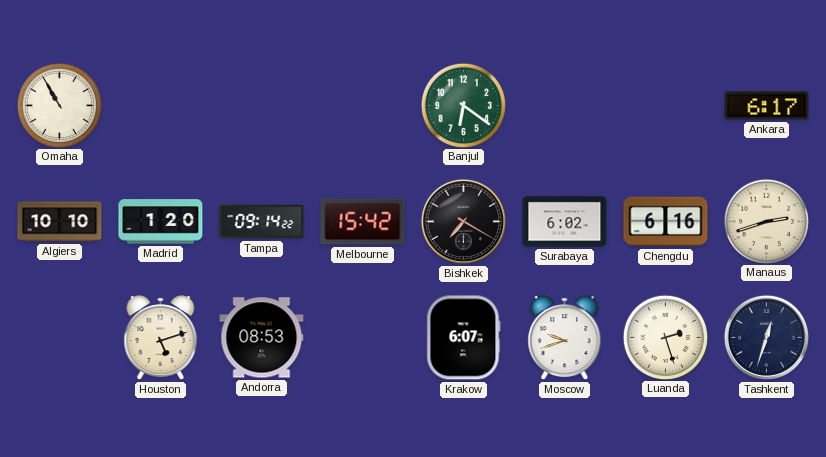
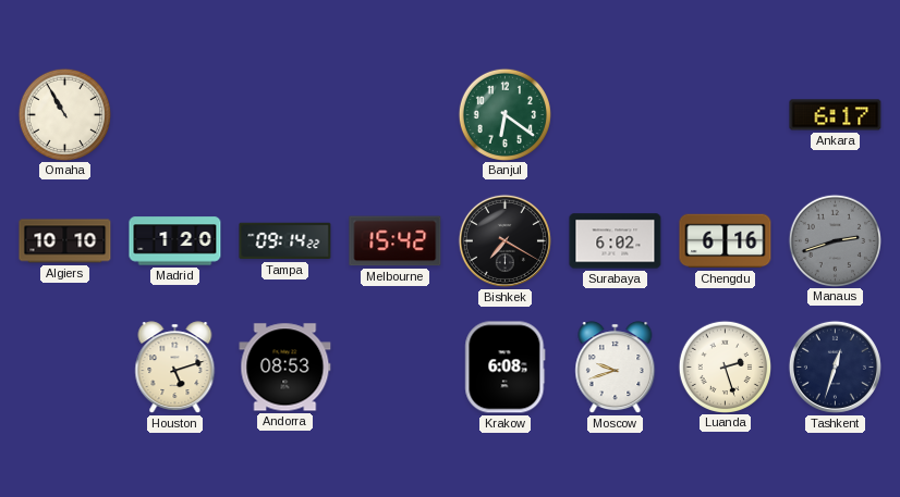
Manaus dial: cream -> grey (835, 240)
Krakow: 6:07 -> 6:08 (506, 368)
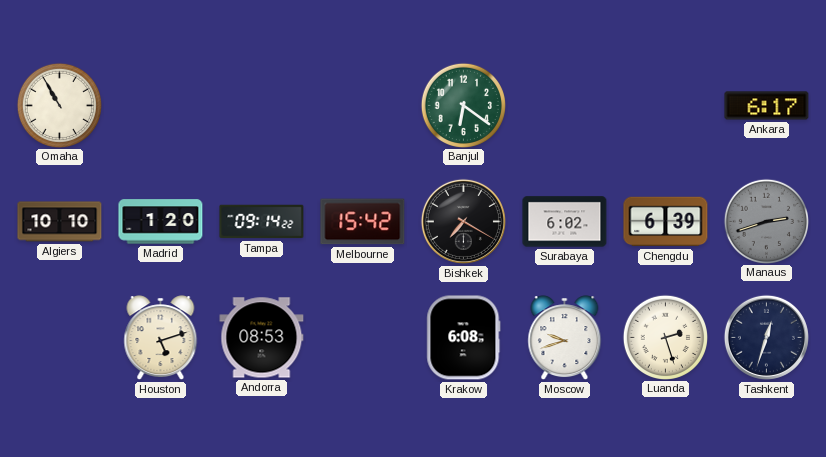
Chengdu: 6:16 -> 6:39 (666, 222)
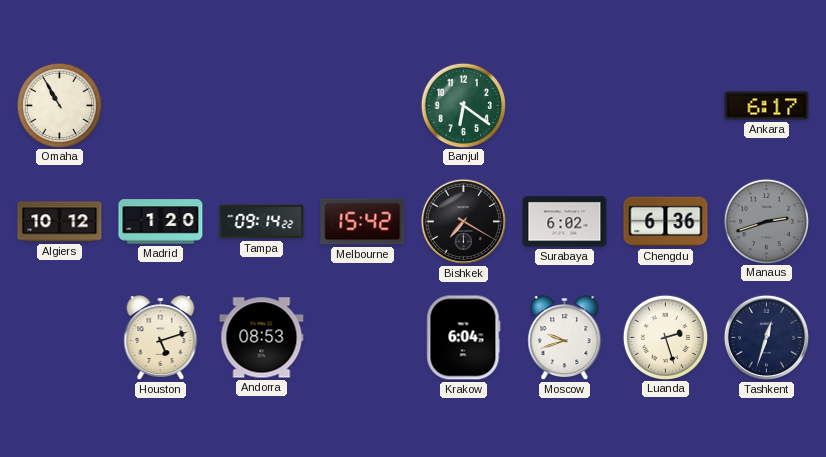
Algiers: 10:10 -> 10:12 (60, 222)
Chengdu: 6:39 -> 6:36 (666, 222)
Krakow: 6:08 -> 6:04 (464, 338)
